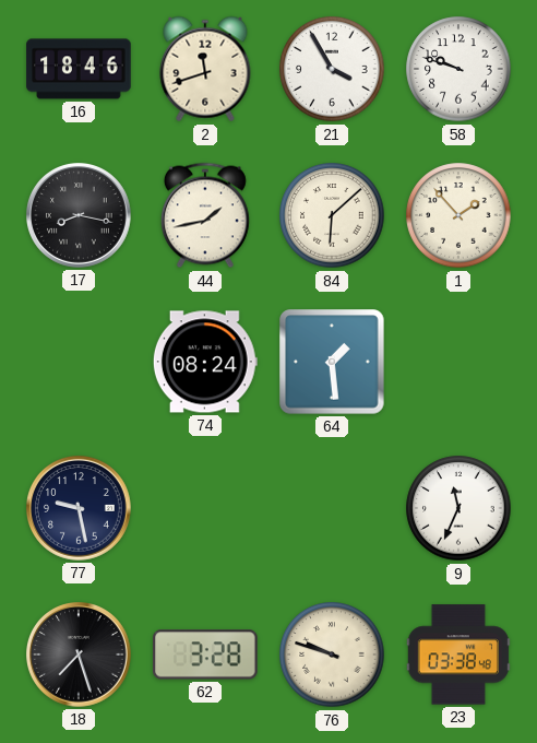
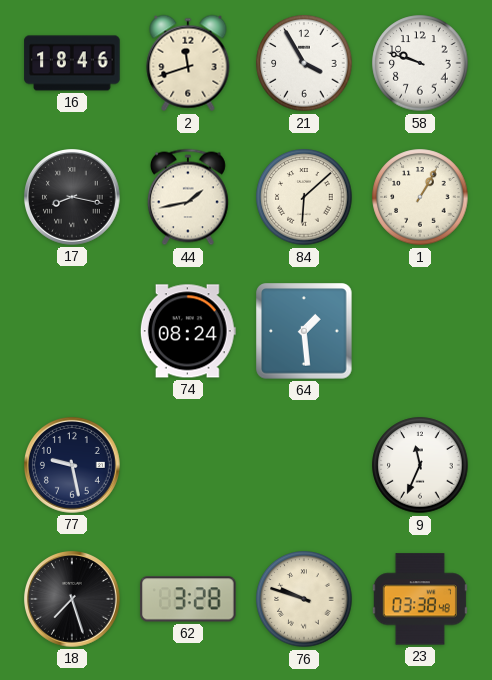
1: 1:53 -> 1:05 (420, 197)
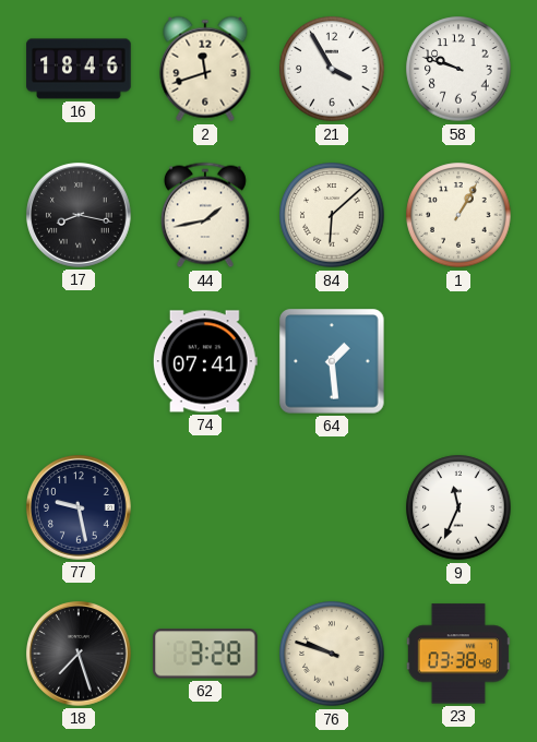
74: 08:24 -> 07:41 (205, 361)
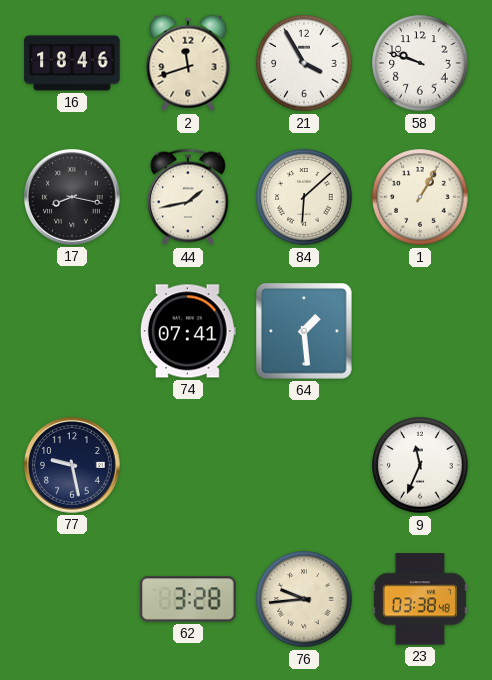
18: 7:27 -> none (80, 655)
76: 9:48 -> 9:44 (304, 599)
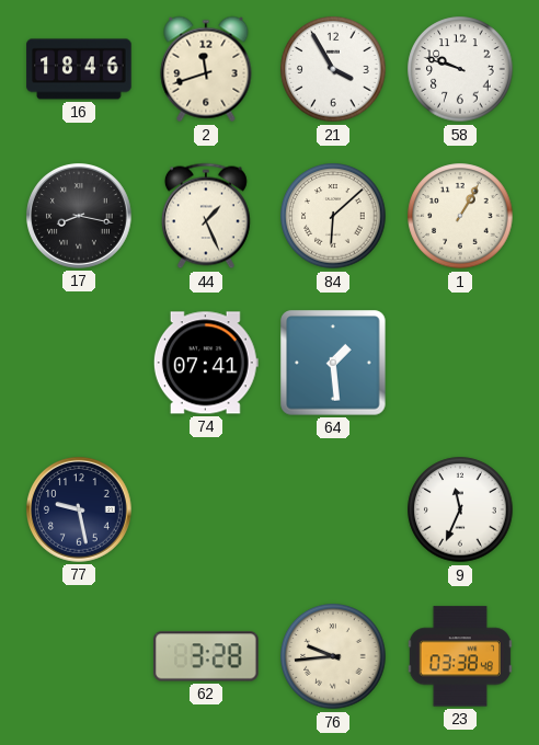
44: 1:43 -> 1:26 (206, 216)
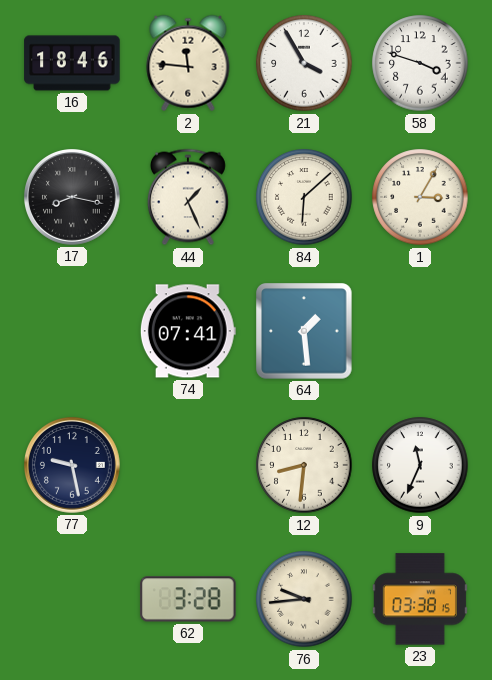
2: 11:42 -> 11:46 (188, 63)
58: 9:48 -> 3:48 (420, 63)
1: 1:05 -> 3:05 (420, 197)
12: none -> 8:31 (304, 465)
23: 03:38:48 -> 03:38:15 (420, 599)
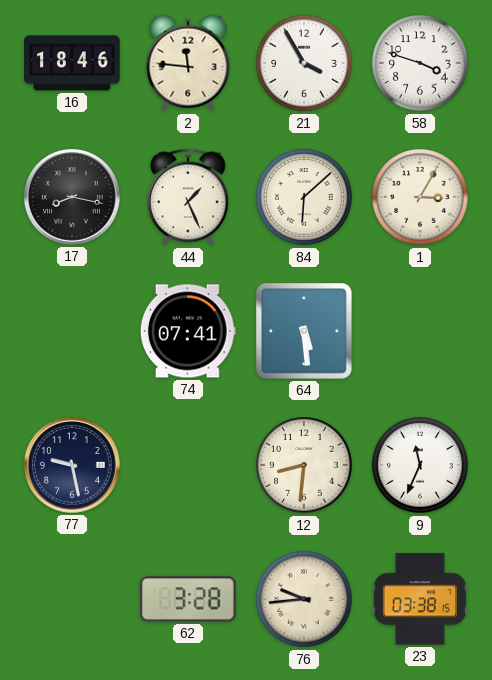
64: 1:29 -> 5:29 (304, 331)
